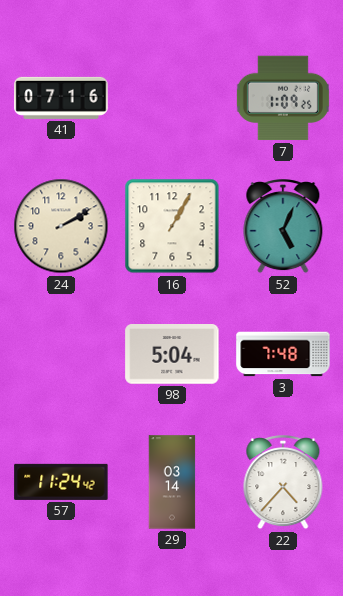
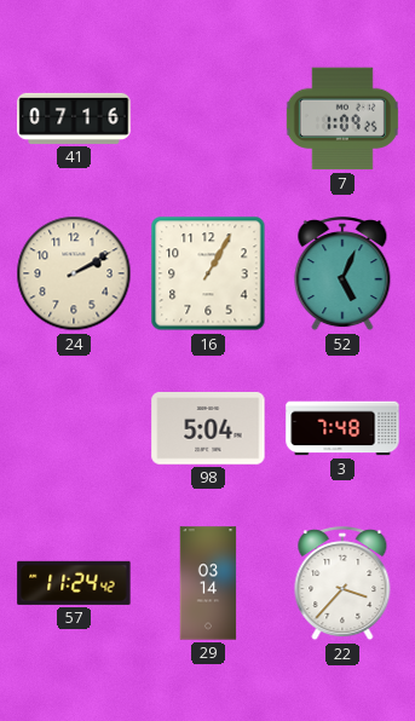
22: 4:37 -> 3:37 (342, 584)
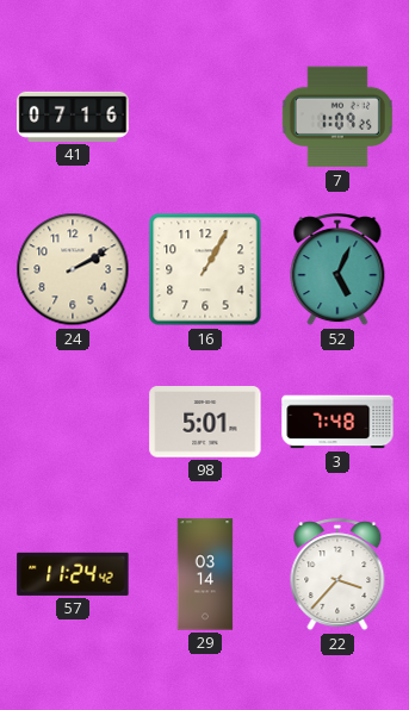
98: 5:04 -> 5:01 (205, 422)
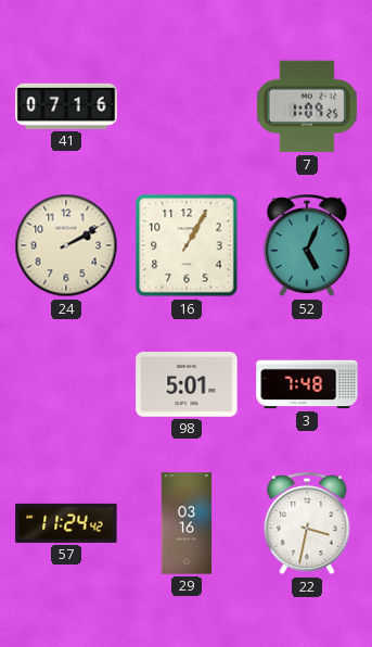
29: 03:14 -> 03:16 (187, 523)
22: 3:37 -> 3:32 (307, 524)
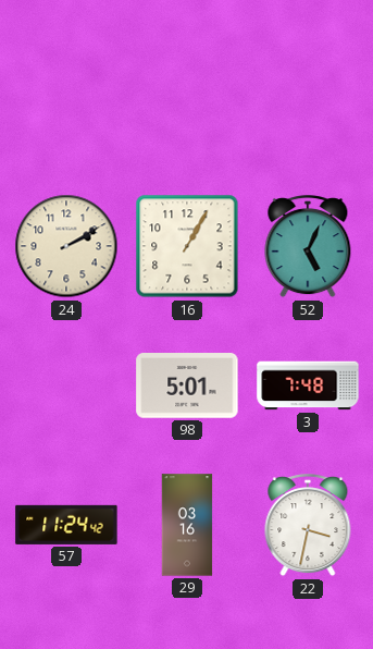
41: 07:16 -> none (66, 106)
7: 1:09 -> none (307, 106)
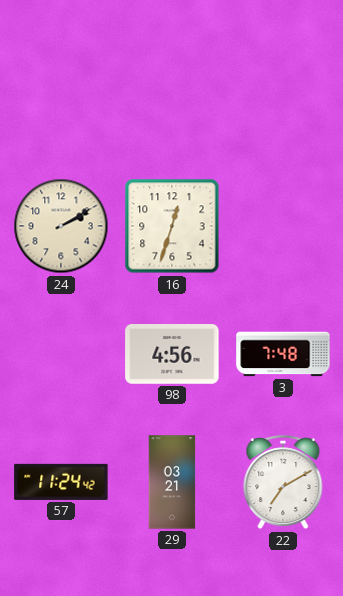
16: 1:05 -> 12:33 (172, 226)
52: 5:04 -> none (308, 247)
98: 5:01 -> 4:56 (172, 354)
29: 03:16 -> 03:21 (172, 482)
22: 3:32 -> 7:10 (283, 483)
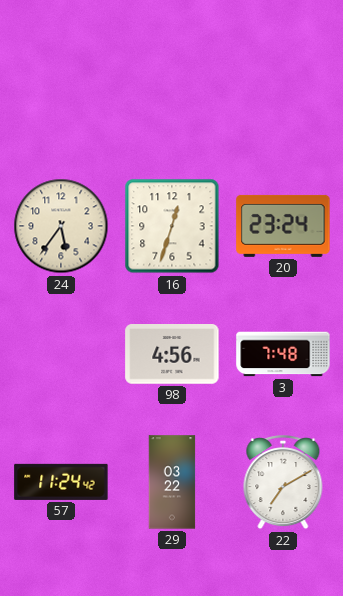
24: 2:10 -> 5:36 (61, 226)
20: none -> 23:24 (283, 226)
29: 03:21 -> 03:22 (172, 482)
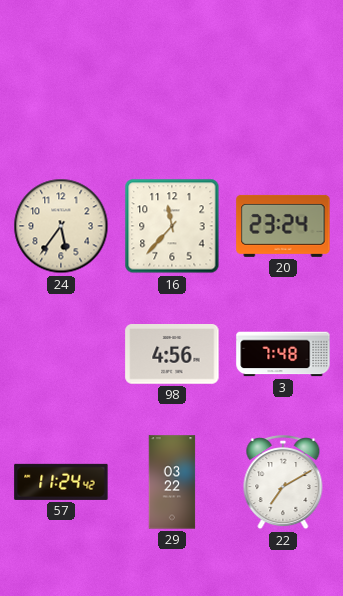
16: 12:33 -> 11:37 (172, 226)
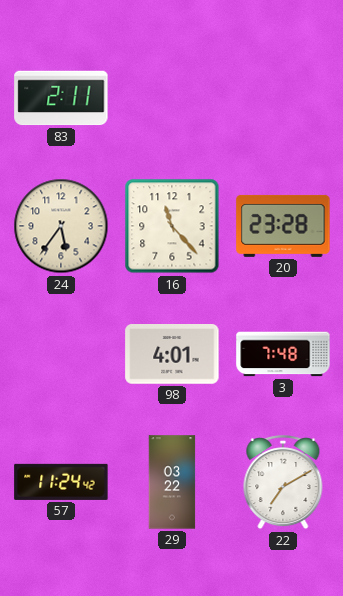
83: none -> 2:11 (61, 98)
16: 11:37 -> 11:23 (172, 226)
20: 23:24 -> 23:28 (283, 226)
98: 4:56 -> 4:01 (172, 354)
